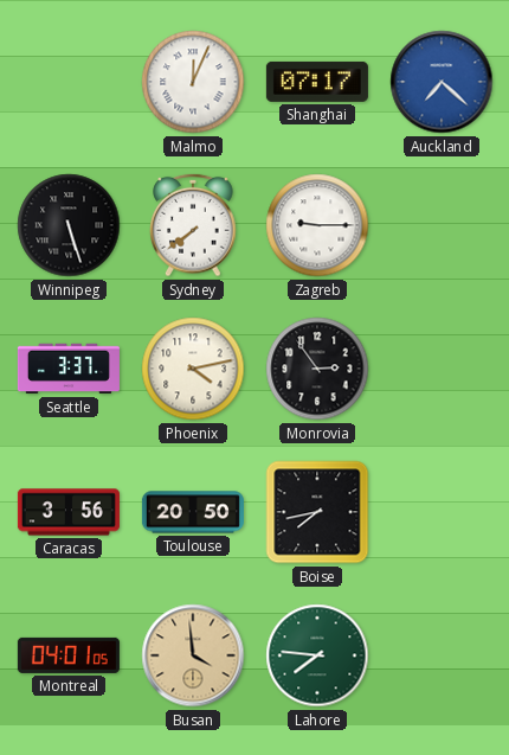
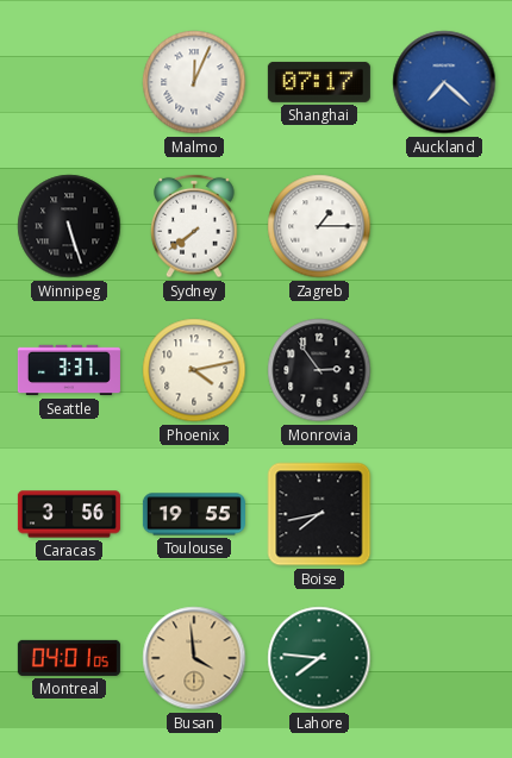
Zagreb: 9:15 -> 1:15 (319, 226)
Toulouse: 20:50 -> 19:55 (194, 514)
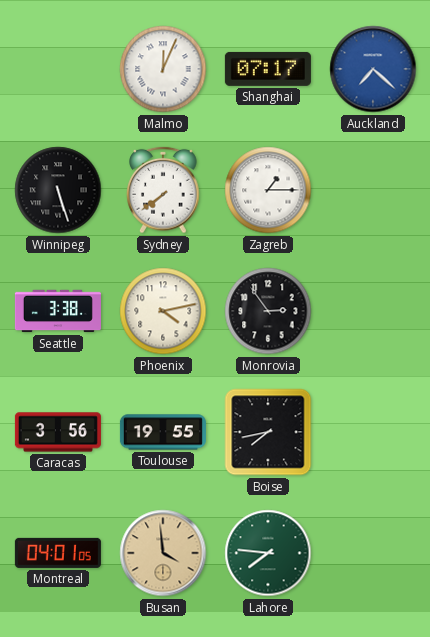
Seattle: 3:37 -> 3:38 (58, 311)
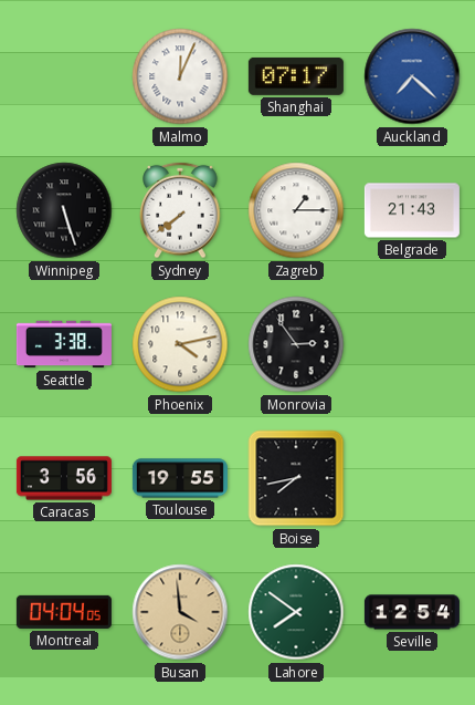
Belgrade: none -> 21:43 (412, 210)
Montreal: 04:01 -> 04:04 (64, 612)
Lahore: 7:46 -> 7:51 (296, 612)
Seville: none -> 12:54 (412, 612)
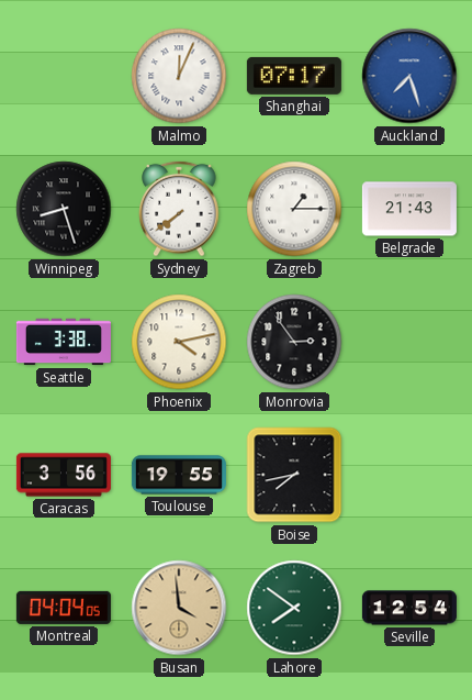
Auckland: 7:22 -> 7:27 (409, 76)
Winnipeg: 5:27 -> 8:27 (64, 209)
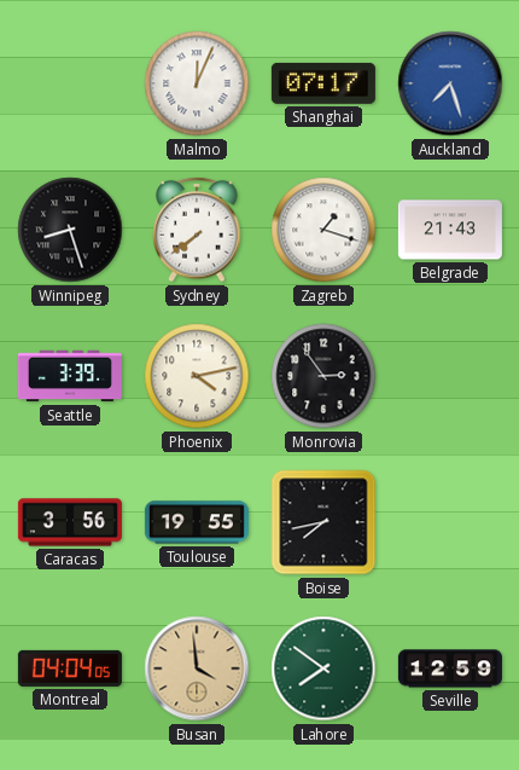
Zagreb: 1:15 -> 1:18 (323, 230)
Seattle: 3:38 -> 3:39 (70, 376)
Seville: 12:54 -> 12:59 (450, 668)
